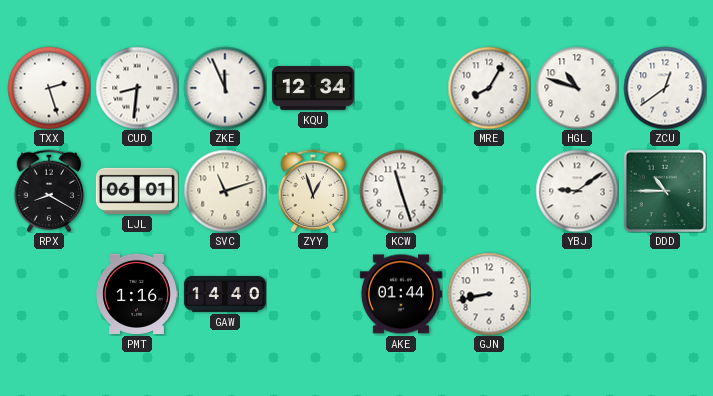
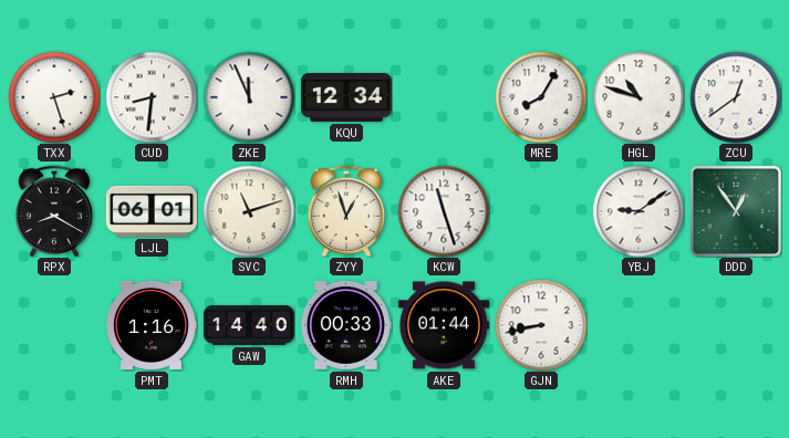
DDD: 10:45 -> 12:54 (735, 210)
RMH: none -> 00:33 (346, 326)
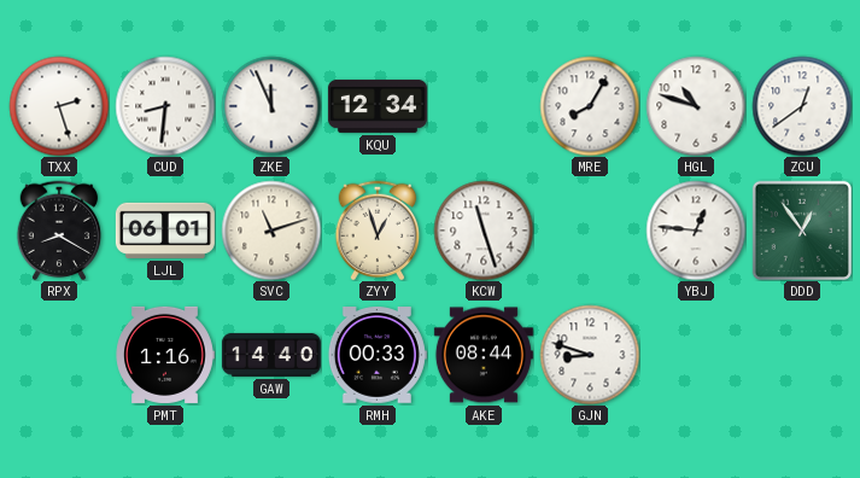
YBJ: 9:09 -> 12:46 (696, 231)
AKE: 01:44 -> 08:44 (484, 355)
GJN: 8:43 -> 8:48 (590, 355)
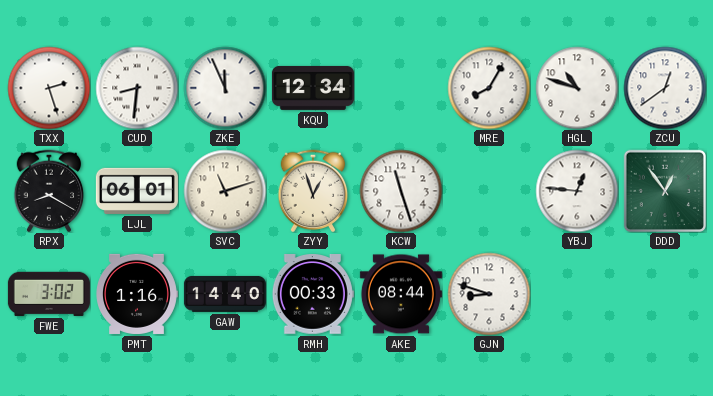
FWE: none -> 3:02 (49, 294)
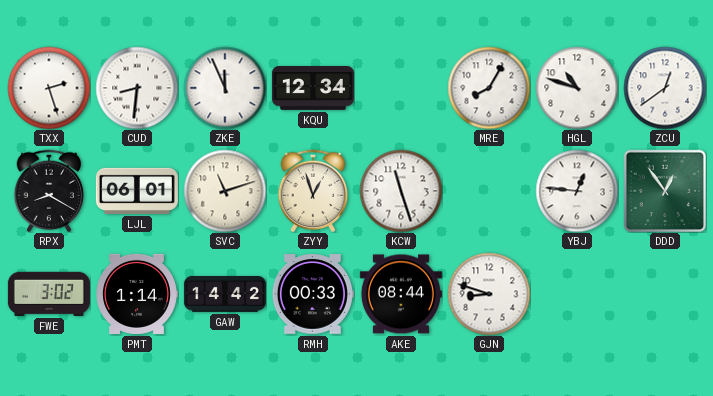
PMT: 1:16 -> 1:14 (137, 294)
GAW: 14:40 -> 14:42 (225, 294)
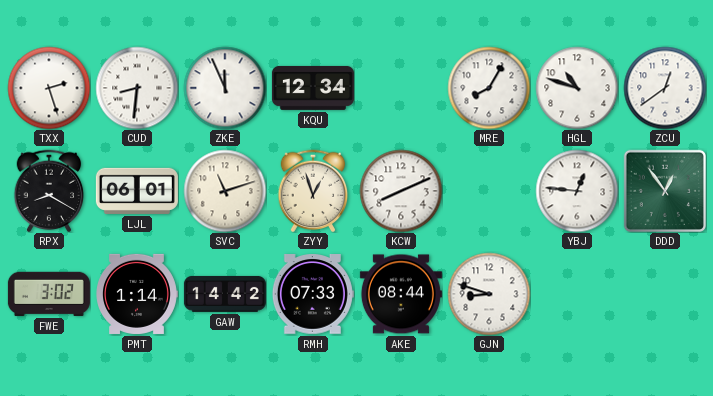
KCW: 11:27 -> 8:11 (401, 191)
RMH: 00:33 -> 07:33 (313, 295)
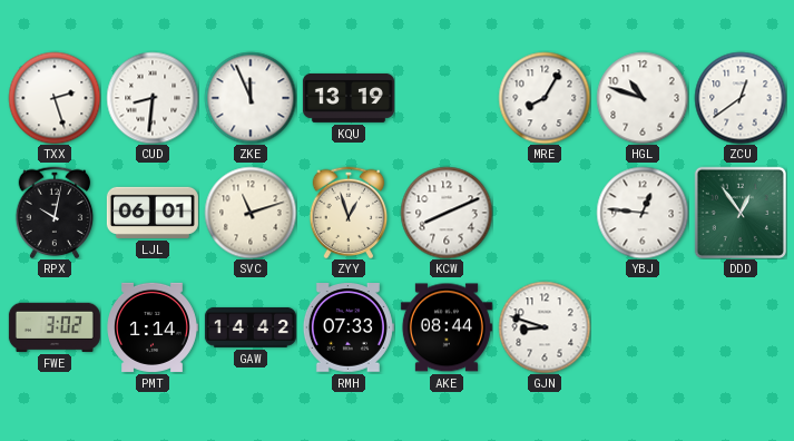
KQU: 12:34 -> 13:19 (349, 98)
RPX: 8:20 -> 10:02 (55, 213)
